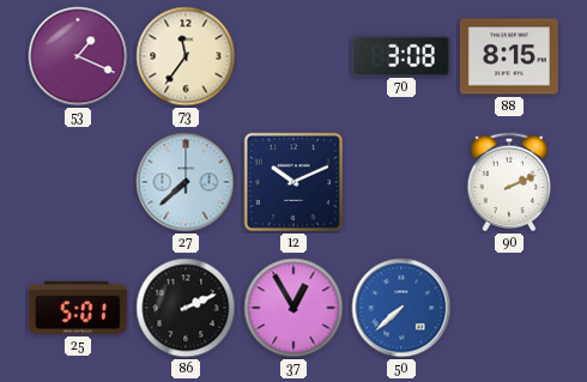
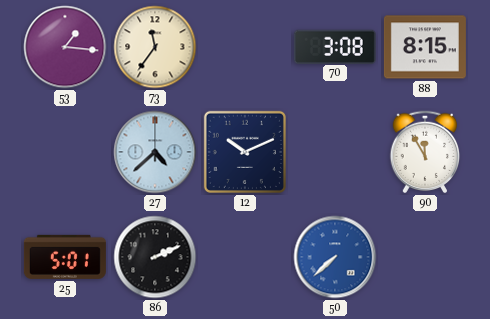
53: 1:19 -> 1:16 (65, 47)
27: 7:38 -> 4:38 (155, 152)
90: 2:11 -> 11:55 (425, 152)
37: 12:55 -> none (293, 308)
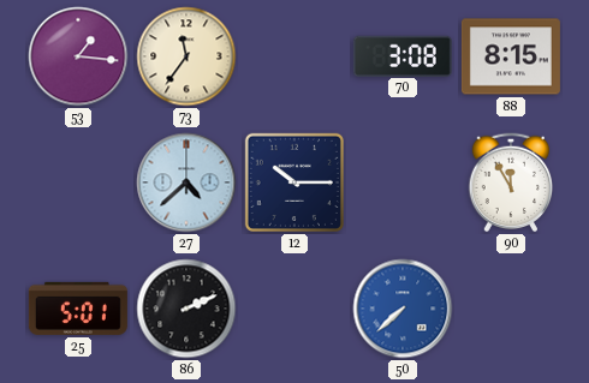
12: 10:11 -> 10:15 (294, 182)
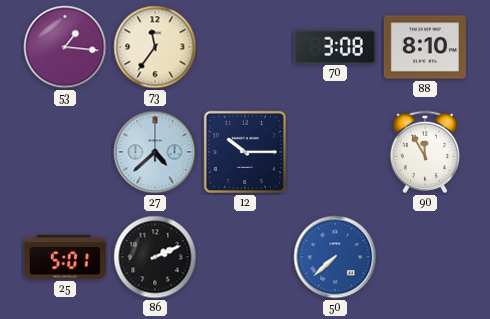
88: 8:15 -> 8:10 (425, 47)
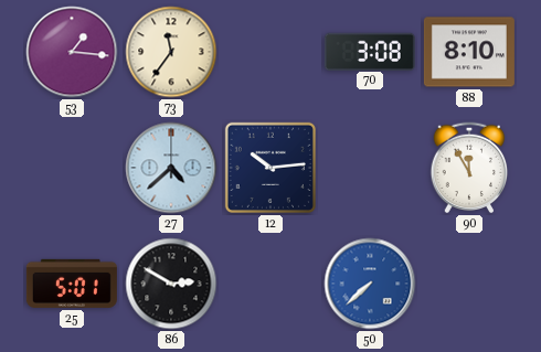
12: 10:15 -> 10:14 (270, 168)
86: 2:11 -> 2:50 (171, 284)
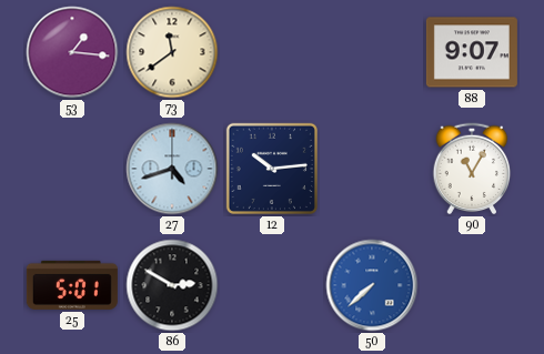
73: 11:36 -> 11:39 (172, 52)
70: 3:08 -> none (370, 51)
88: 8:10 -> 9:07 (472, 52)
27: 4:38 -> 4:42 (172, 169)
90: 11:55 -> 11:05 (472, 169)
